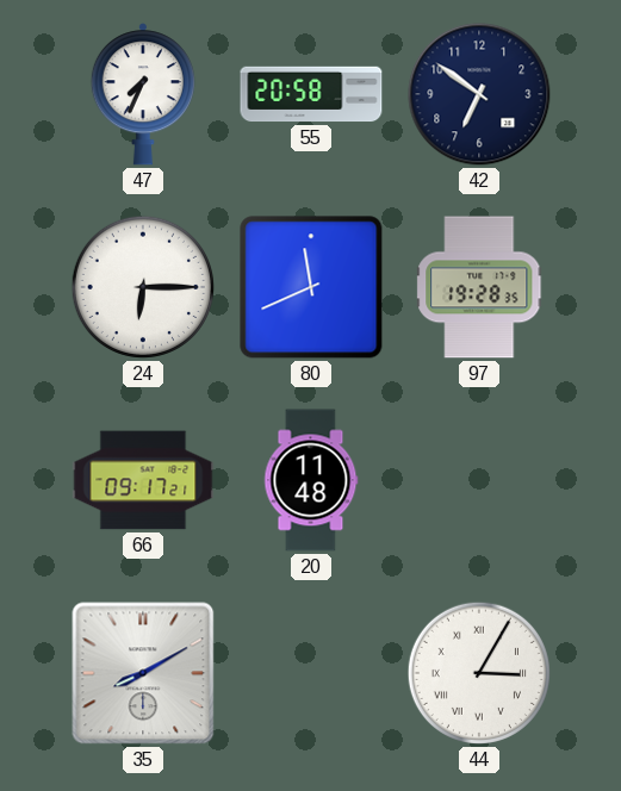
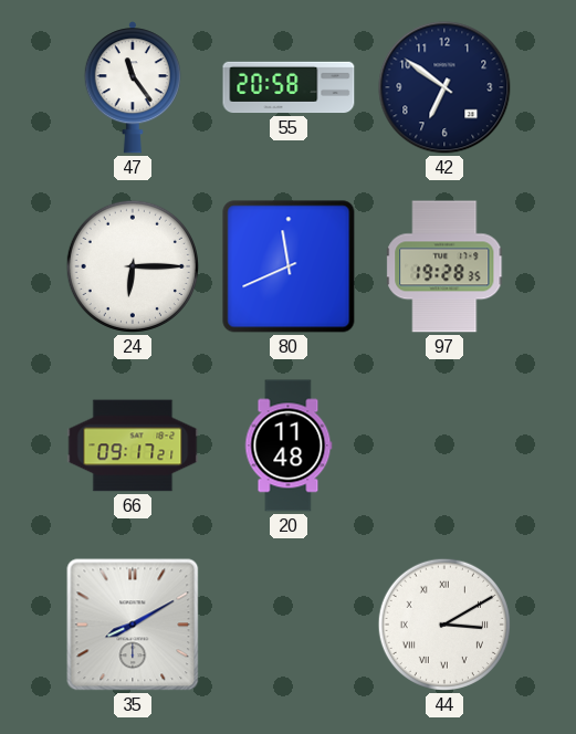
47: 7:34 -> 11:24 (133, 87)
44: 3:05 -> 3:10 (444, 625)
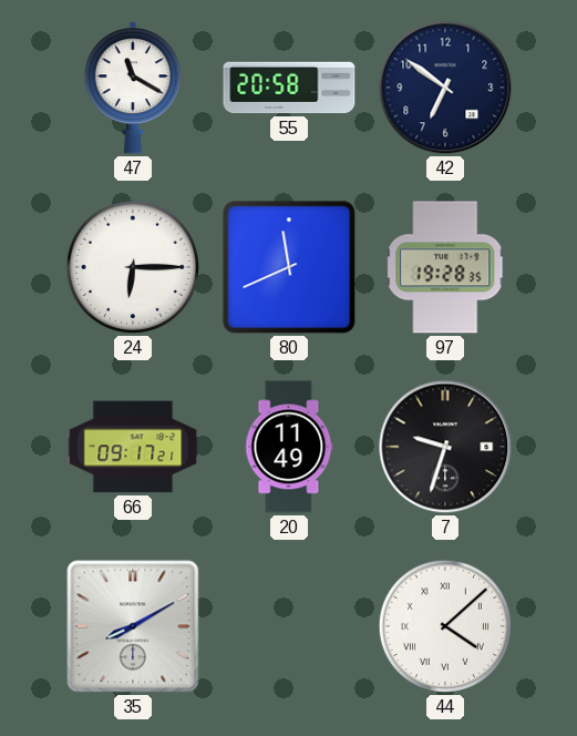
47: 11:24 -> 11:20 (133, 88)
20: 11:48 -> 11:49 (289, 447)
7: none -> 9:33 (445, 447)
44: 3:10 -> 4:08 (445, 626)
